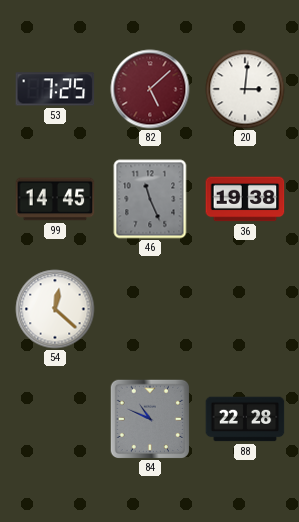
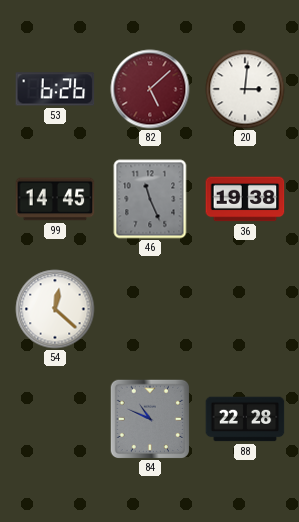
53: 7:25 -> 6:26 (55, 89)
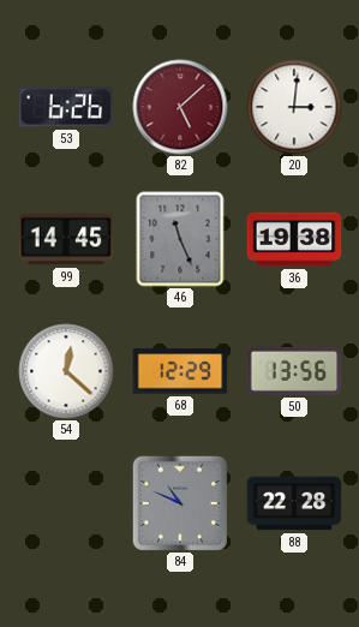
68: none -> 12:29 (180, 371)
50: none -> 13:56 (294, 371)
